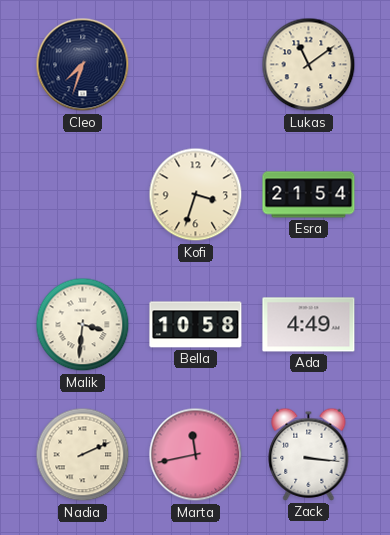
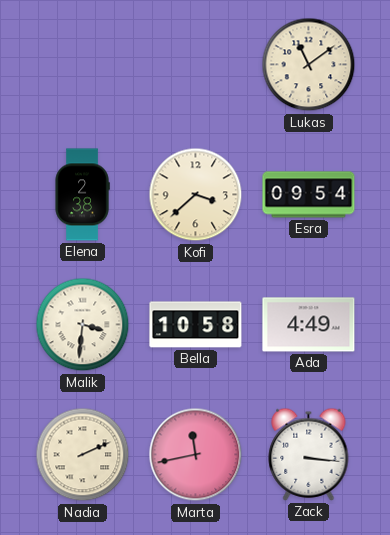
Cleo: 7:33 -> none (83, 65)
Elena: none -> 2:38 (82, 195)
Kofi: 3:33 -> 3:38 (196, 195)
Esra: 21:54 -> 09:54 (309, 195)
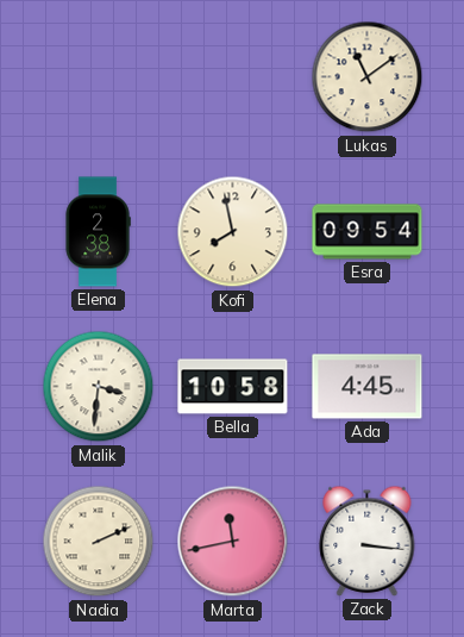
Kofi: 3:38 -> 7:58 (233, 232)
Ada: 4:49 -> 4:45 (368, 387)
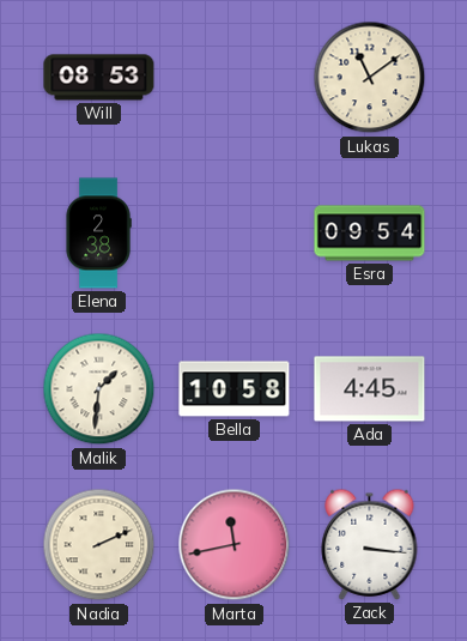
Will: none -> 08:53 (99, 78)
Kofi: 7:58 -> none (233, 232)
Malik: 3:31 -> 1:31 (99, 389)
